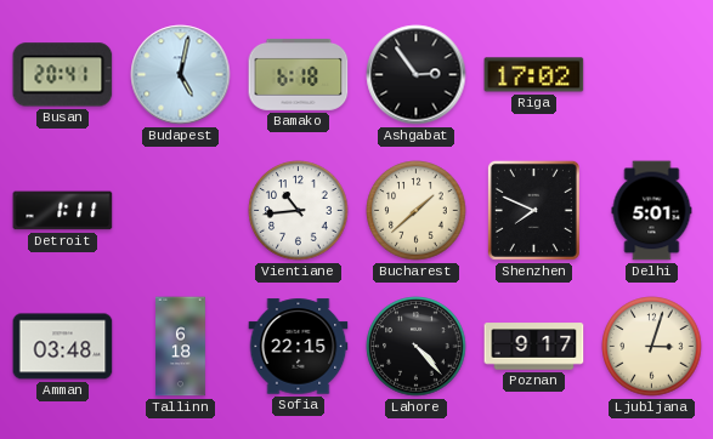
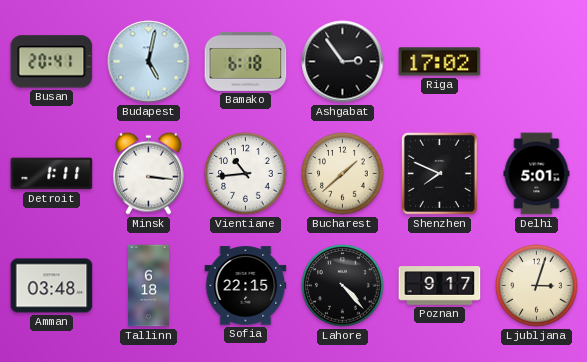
Minsk: none -> 3:16 (148, 173)
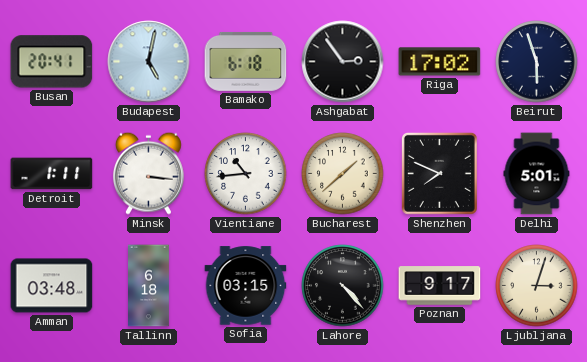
Beirut: none -> 5:57 (537, 62)
Sofia: 22:15 -> 03:15 (246, 286)
